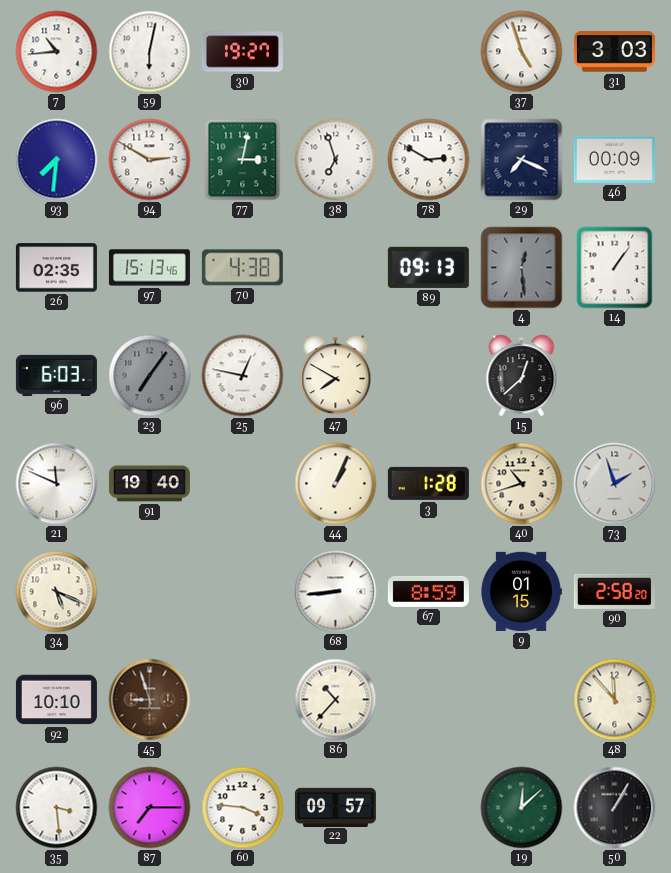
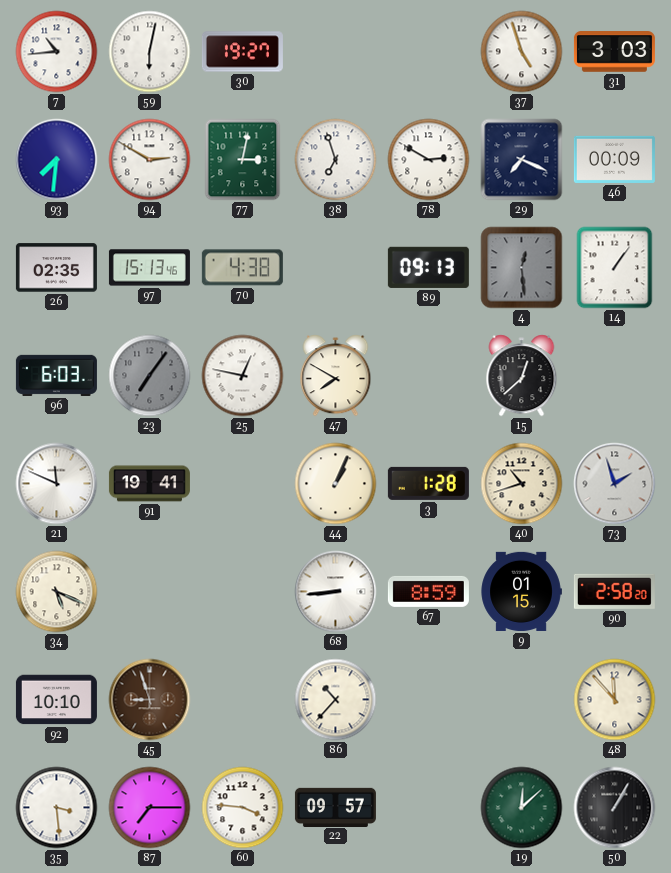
91: 19:40 -> 19:41 (149, 484)
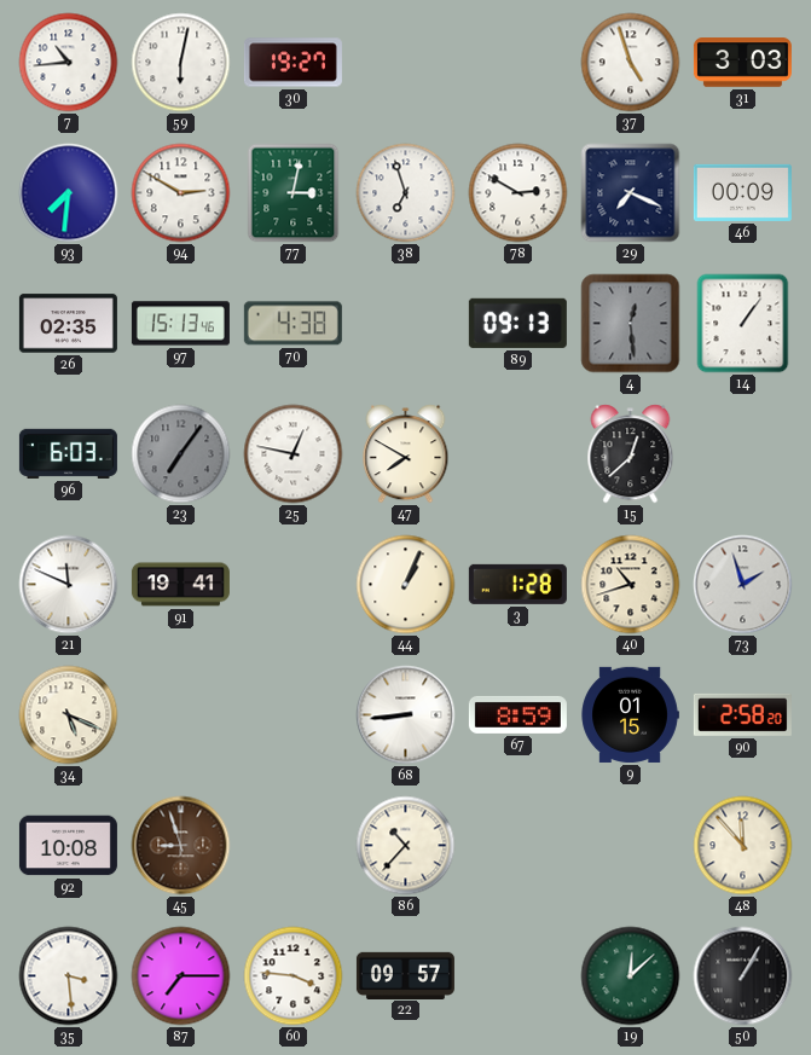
92: 10:10 -> 10:08 (68, 846)
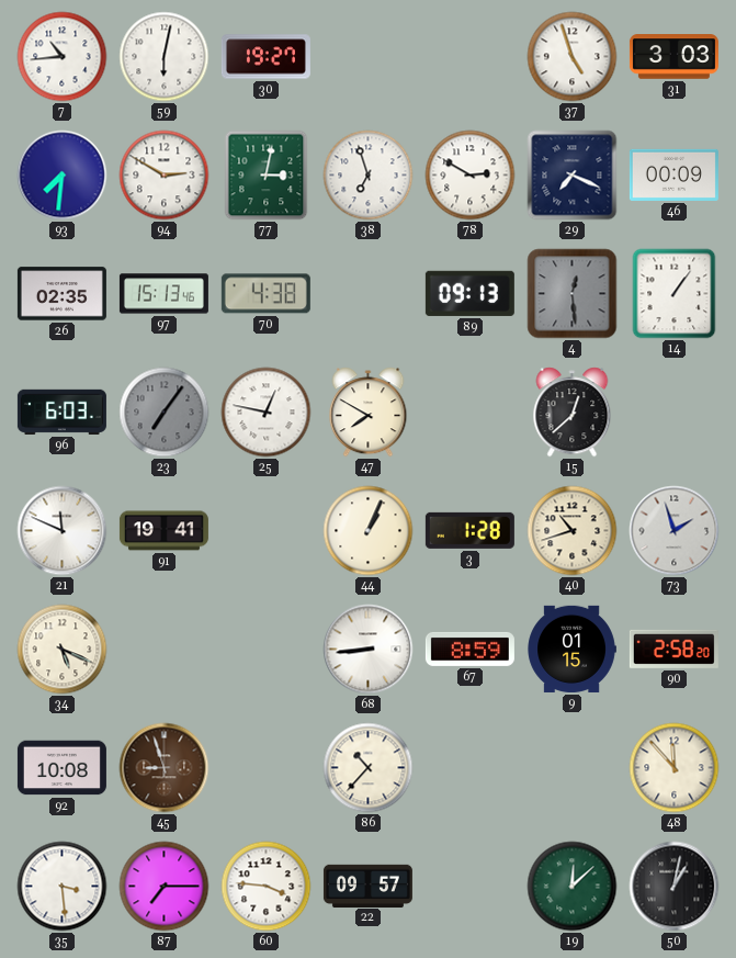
50: 1:05 -> 1:02 (675, 887)
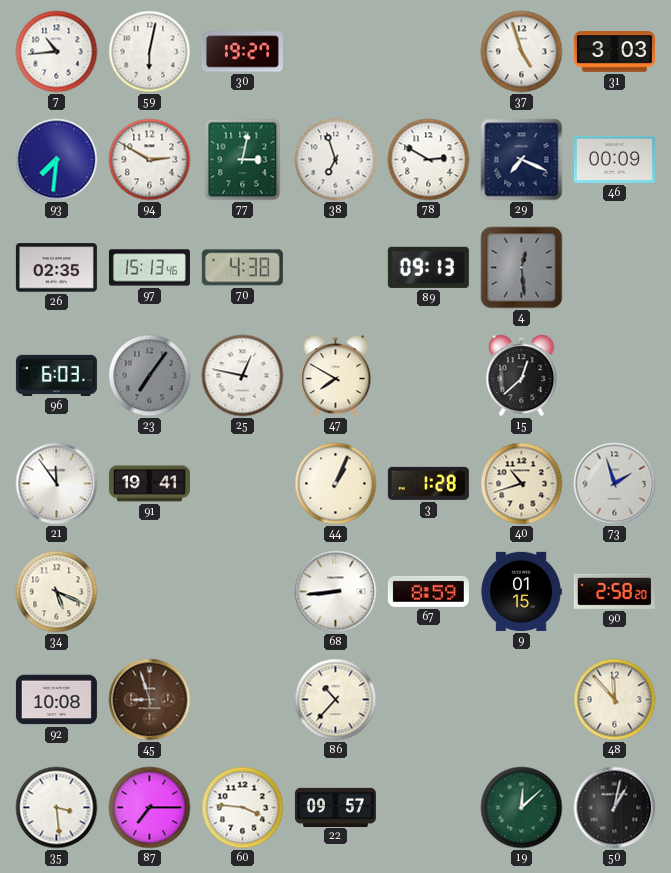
14: 1:06 -> none (675, 294)
21: 11:49 -> 11:54 (57, 484)
